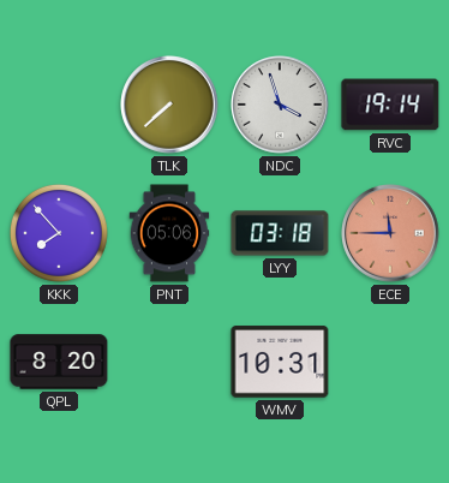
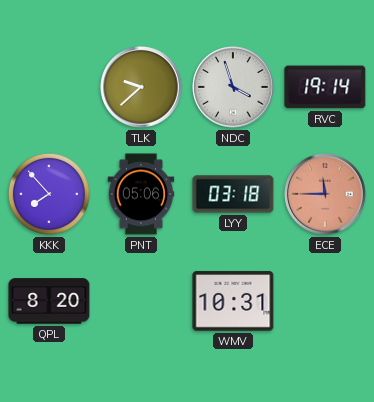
TLK: 7:38 -> 9:38 (141, 87)
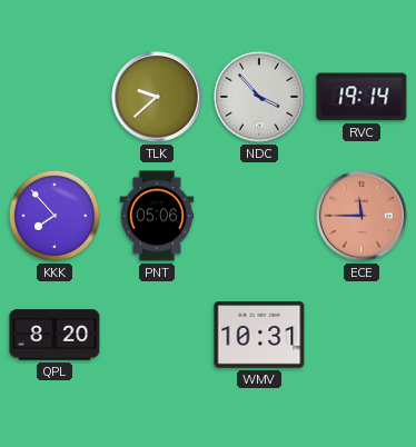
NDC: 3:57 -> 3:53 (259, 97)
LYY: 03:18 -> none (233, 194)
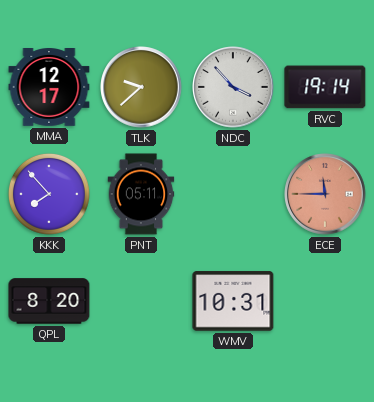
MMA: none -> 12:17 (49, 88)
PNT: 05:06 -> 05:11 (141, 194)
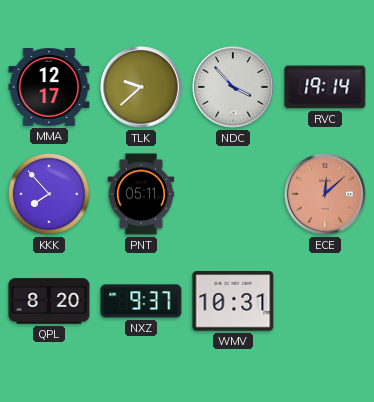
ECE: 11:45 -> 12:08 (325, 194)
NXZ: none -> 9:37 (141, 301)
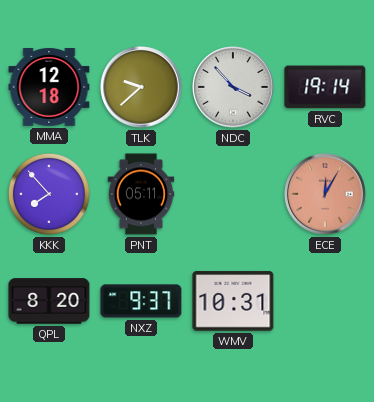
MMA: 12:17 -> 12:18 (49, 88)
ECE: 12:08 -> 12:05 (325, 194)
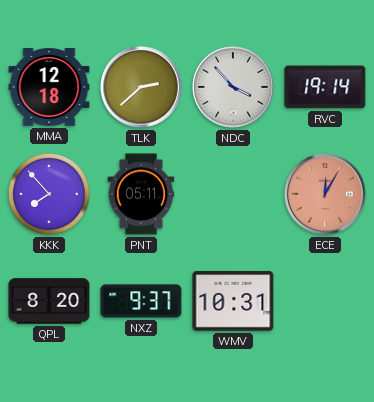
TLK: 9:38 -> 2:38 (141, 87)
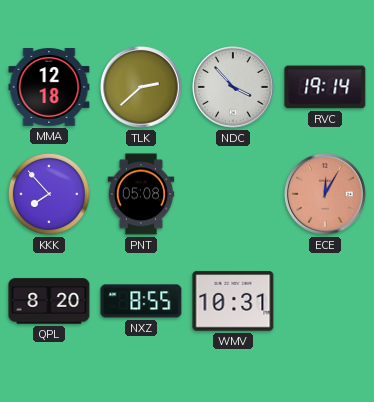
PNT: 05:11 -> 05:08 (141, 194)
NXZ: 9:37 -> 8:55 (141, 301)
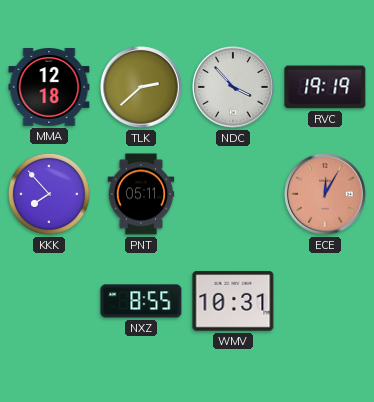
RVC: 19:14 -> 19:19 (325, 87)
PNT: 05:08 -> 05:11 (141, 194)
QPL: 8:20 -> none (49, 301)
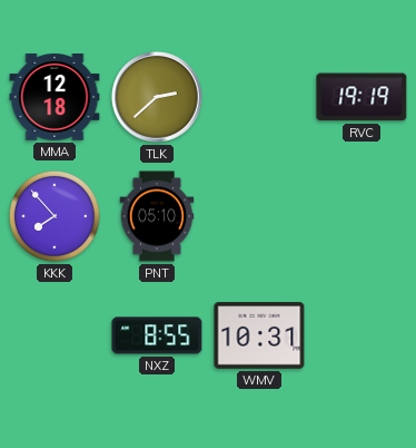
NDC: 3:53 -> none (233, 87)
PNT: 05:11 -> 05:10 (157, 216)
ECE: 12:05 -> none (325, 194)
